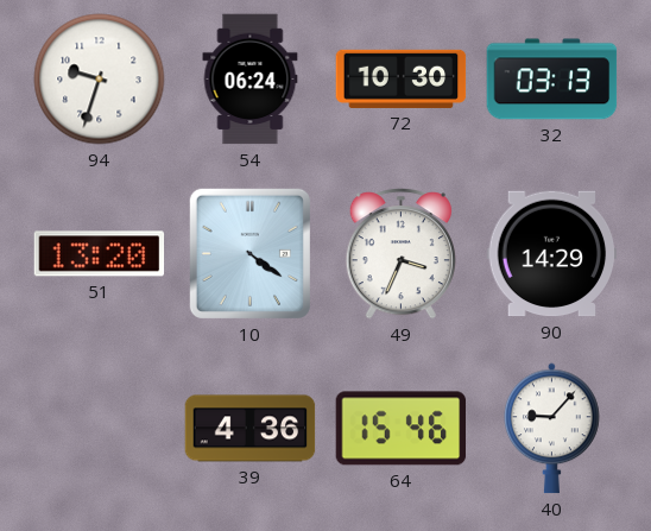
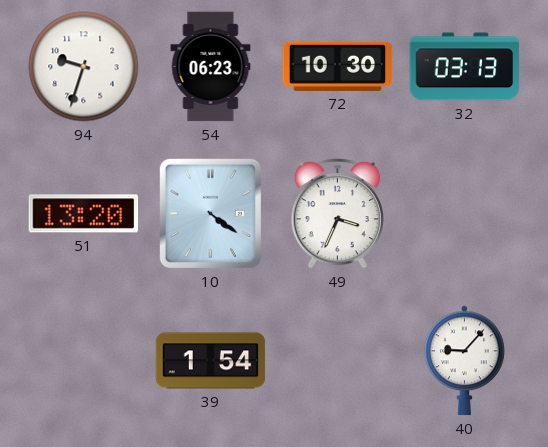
54: 06:24 -> 06:23 (211, 67)
90: 14:29 -> none (552, 254)
39: 4:36 -> 1:54 (211, 361)
64: 15:46 -> none (402, 429)
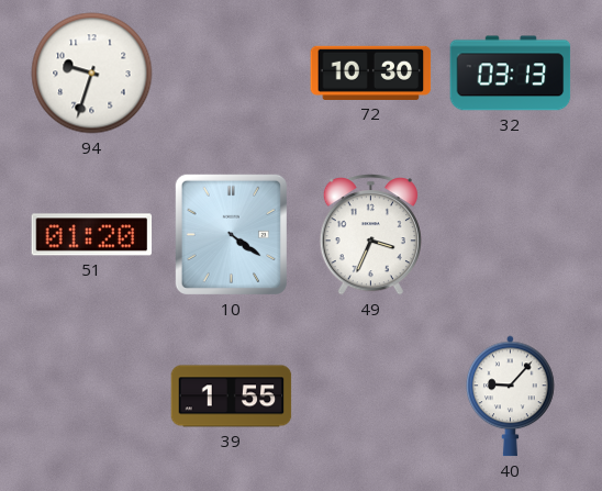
54: 06:23 -> none (211, 67)
51: 13:20 -> 01:20 (92, 235)
39: 1:54 -> 1:55 (232, 397)
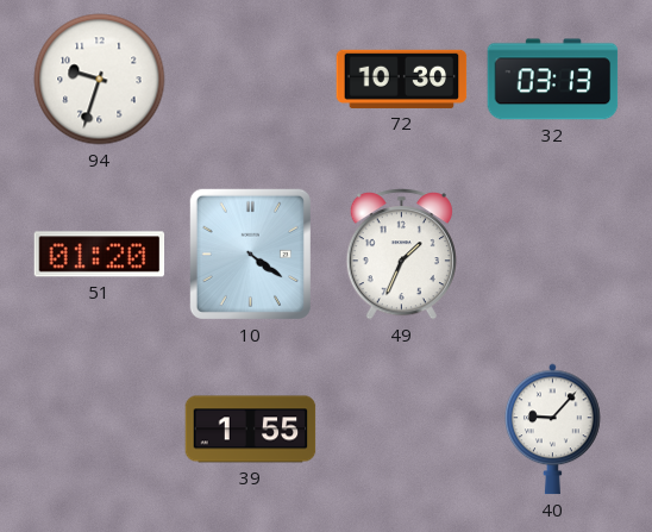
49: 3:34 -> 1:34 (401, 255)
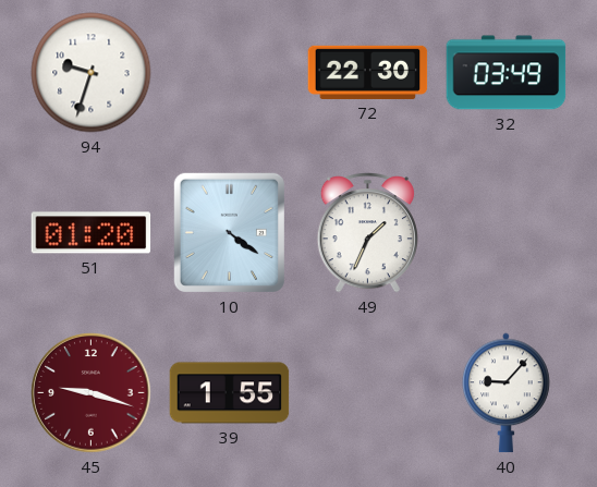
72: 10:30 -> 22:30 (368, 72)
32: 03:13 -> 03:49 (507, 73)
45: none -> 9:18 (92, 393)
